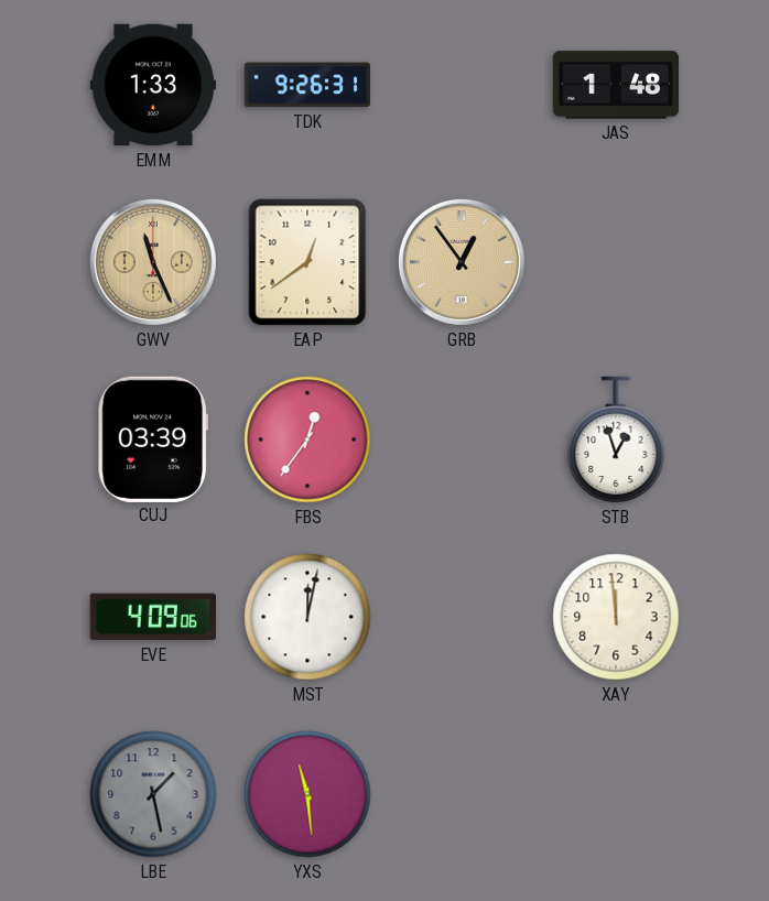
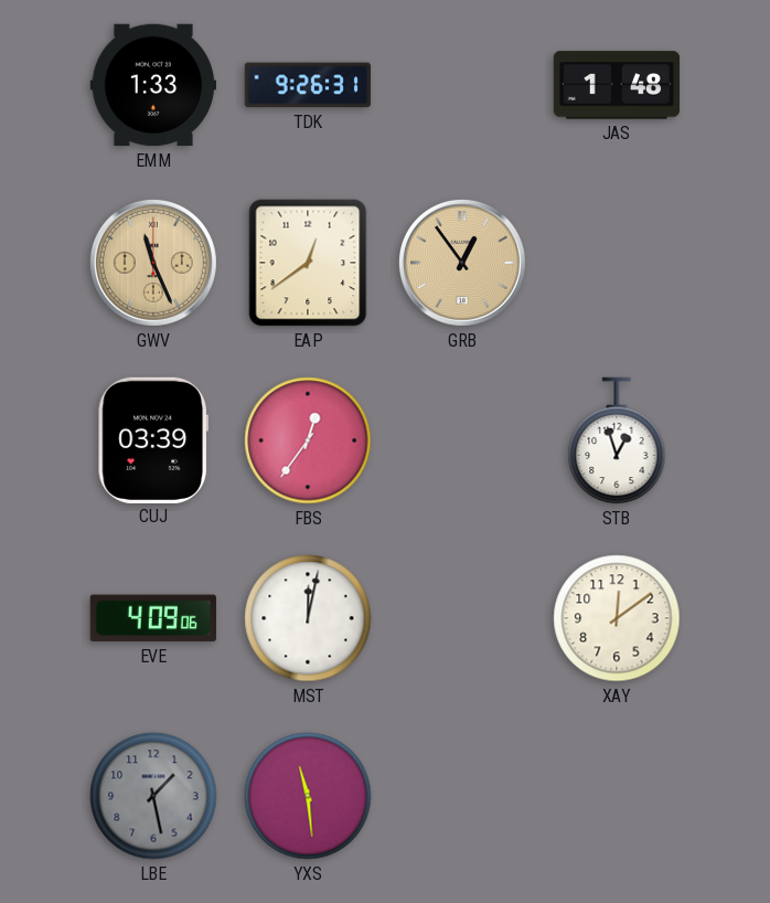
XAY: 11:59 -> 12:09 (617, 618)
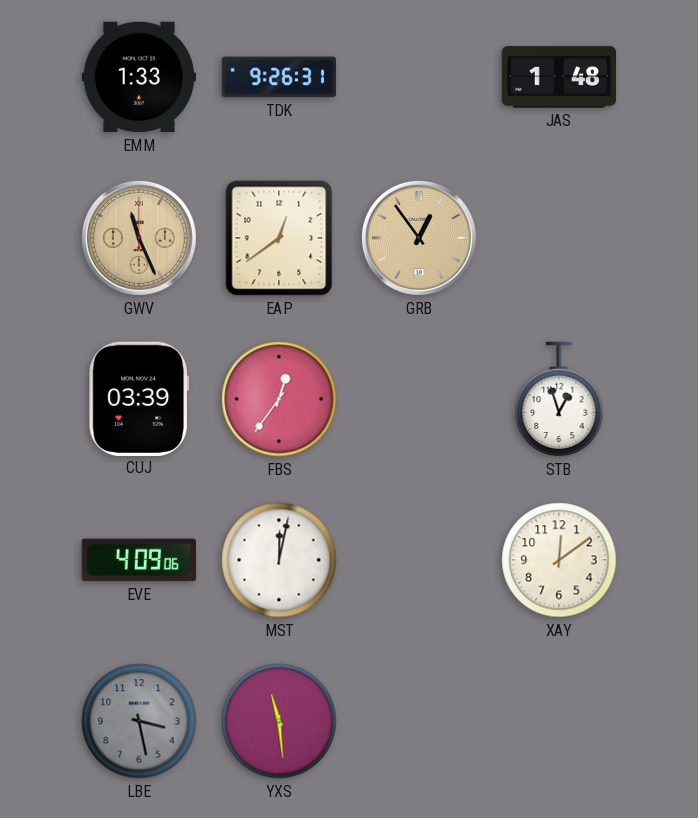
LBE: 1:28 -> 3:28 (139, 721)
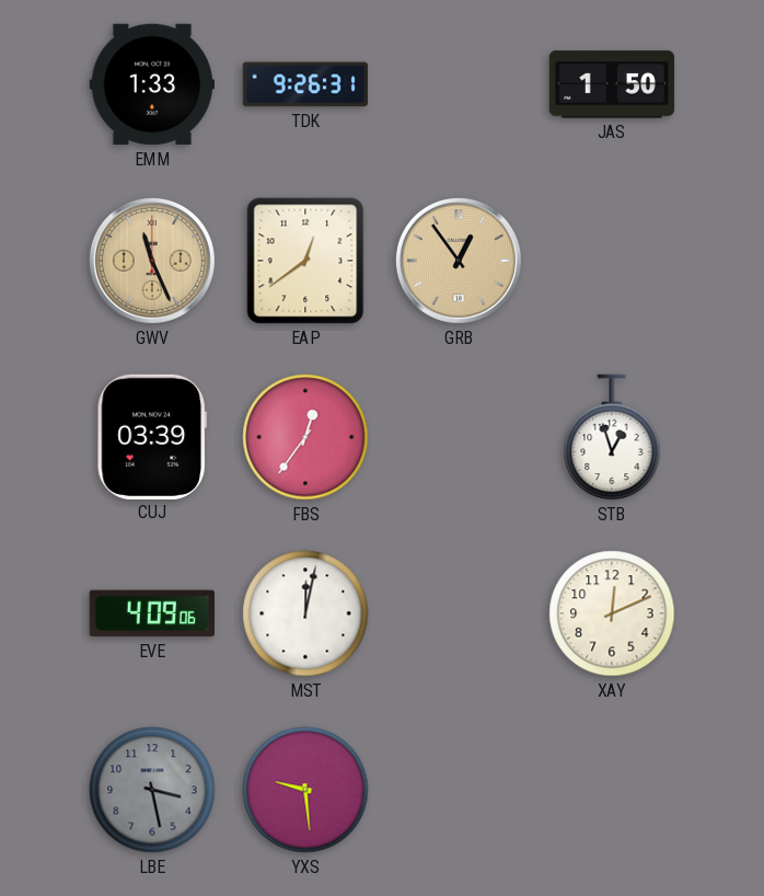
JAS: 1:48 -> 1:50 (612, 84)
XAY: 12:09 -> 12:11 (612, 613)
YXS: 11:29 -> 9:29 (305, 790)
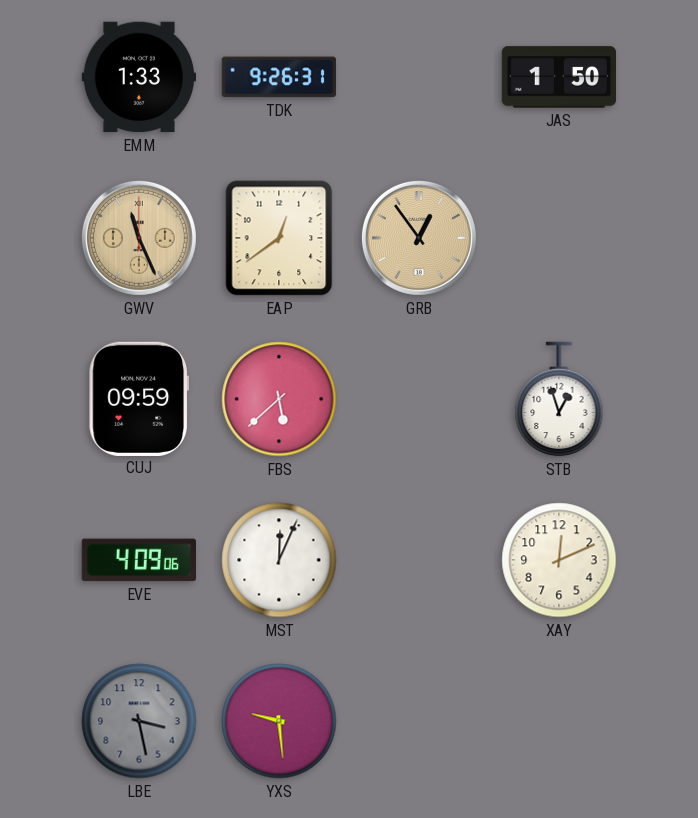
CUJ: 03:39 -> 09:59 (138, 398)
FBS: 12:36 -> 5:38 (279, 399)
MST: 12:02 -> 12:04 (279, 560)
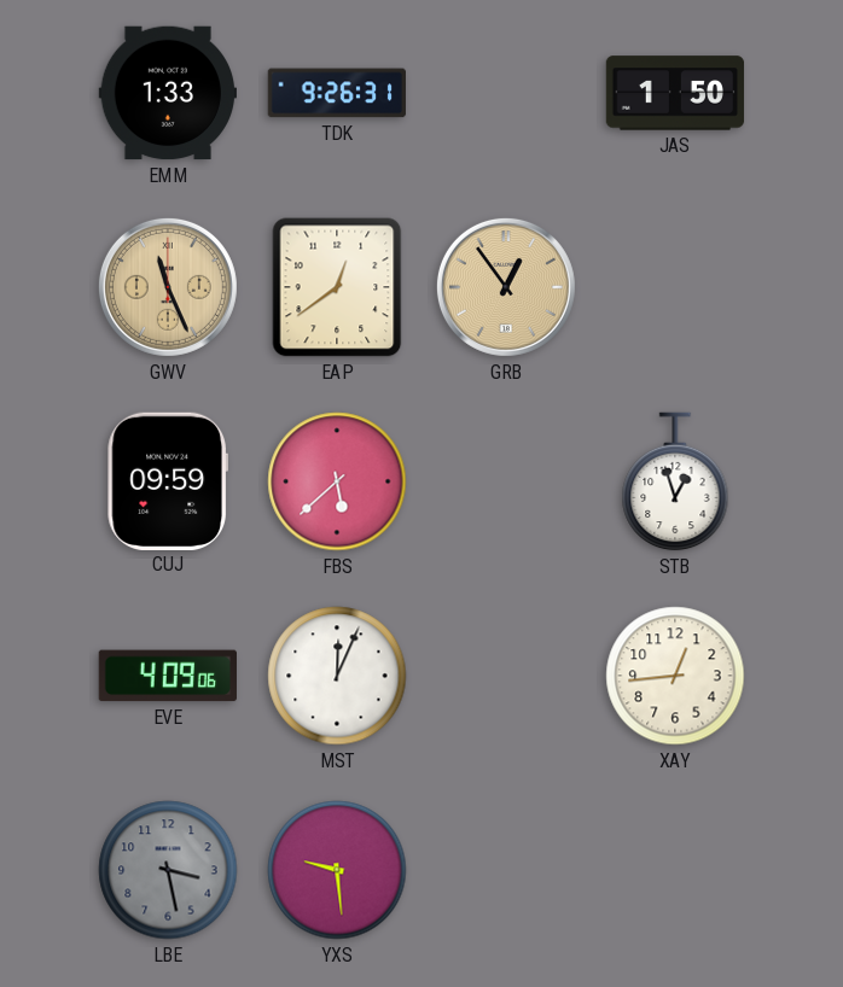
XAY: 12:11 -> 12:44 (675, 676)
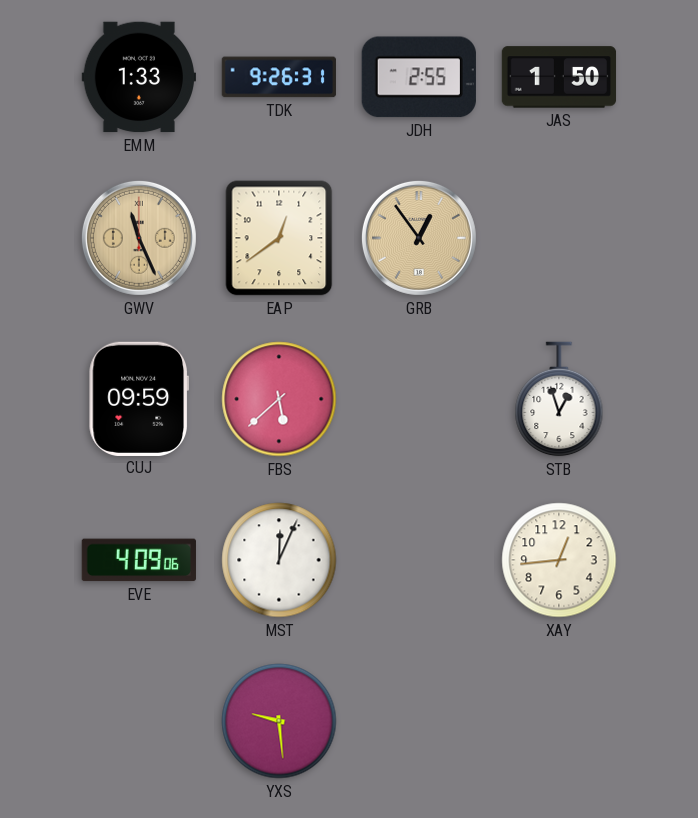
JDH: none -> 2:55 (419, 77)
LBE: 3:28 -> none (168, 870)
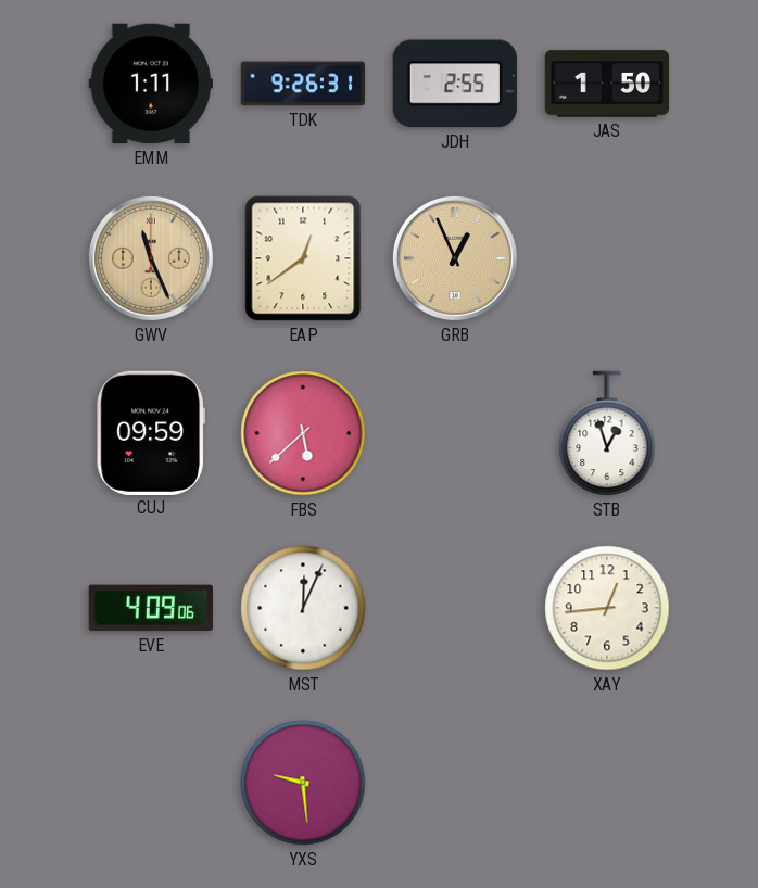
EMM: 1:33 -> 1:11 (150, 84)
GRB: 12:54 -> 12:56 (455, 258)
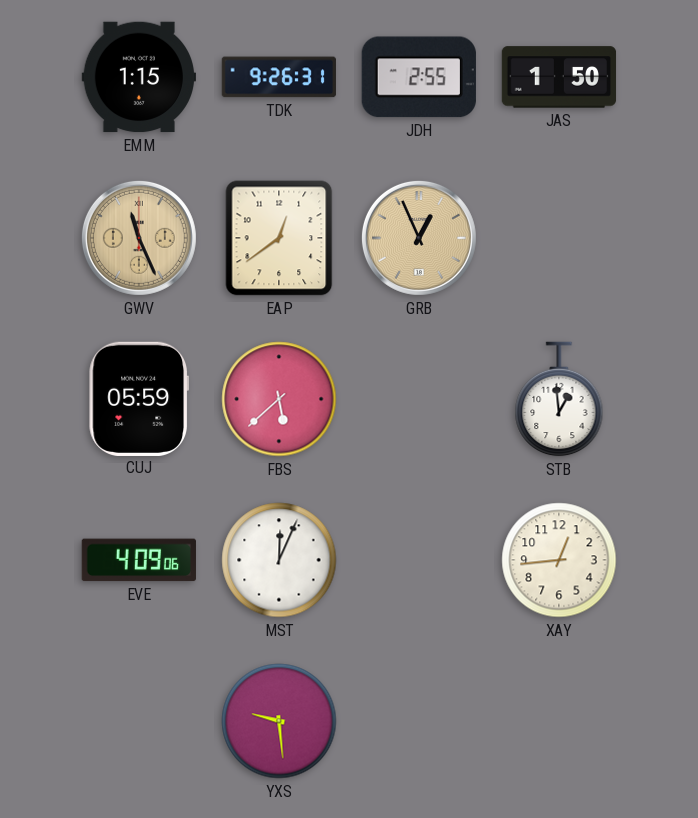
EMM: 1:11 -> 1:15 (138, 77)
CUJ: 09:59 -> 05:59 (138, 398)
STB: 12:57 -> 12:59 (559, 399)
